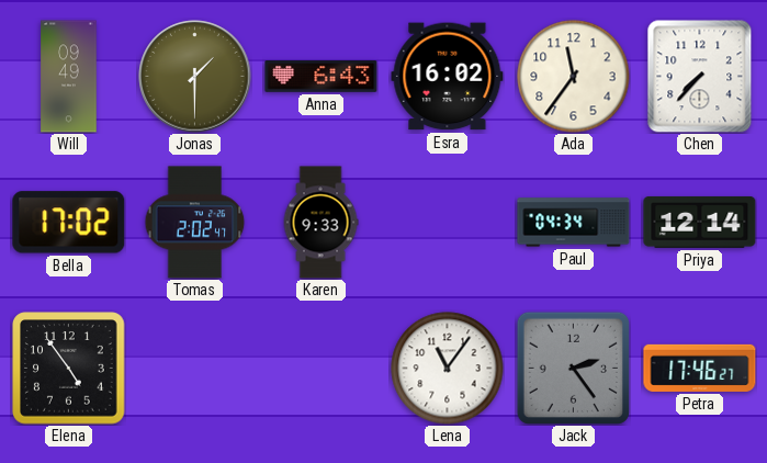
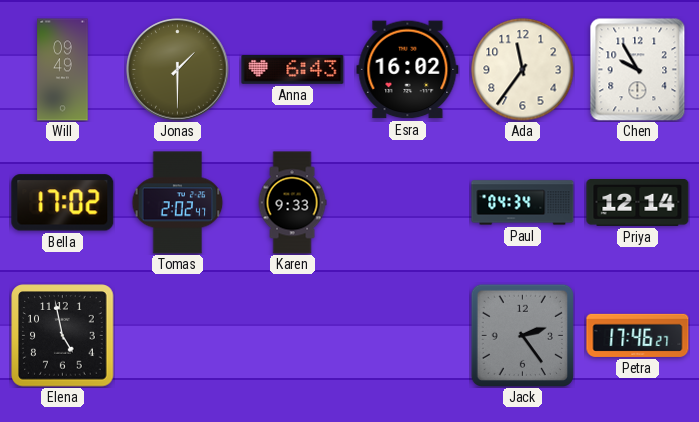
Chen: 7:37 -> 9:55 (638, 70)
Elena: 4:54 -> 4:58 (63, 336)
Lena: 11:06 -> none (448, 369)
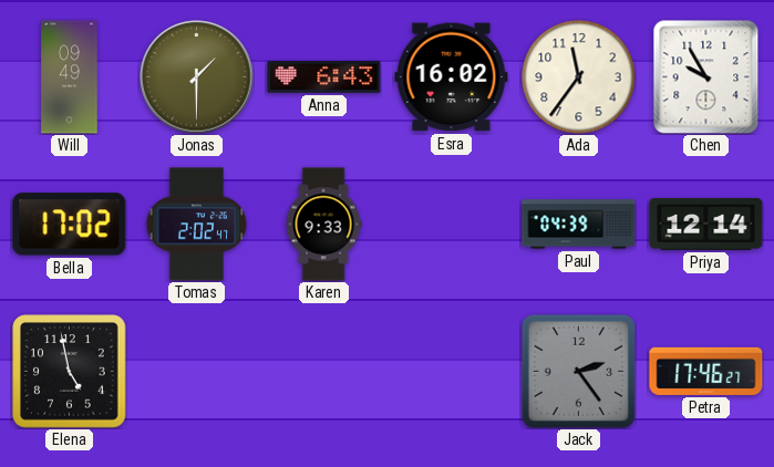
Paul: 04:34 -> 04:39 (579, 225)
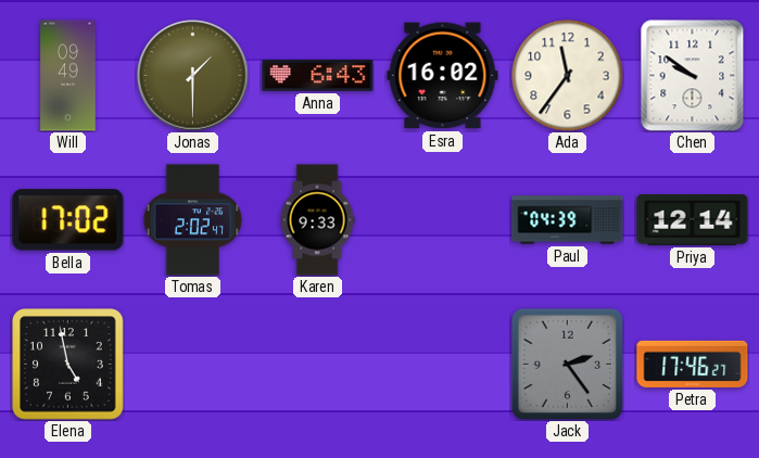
Chen: 9:55 -> 9:51 (693, 76)
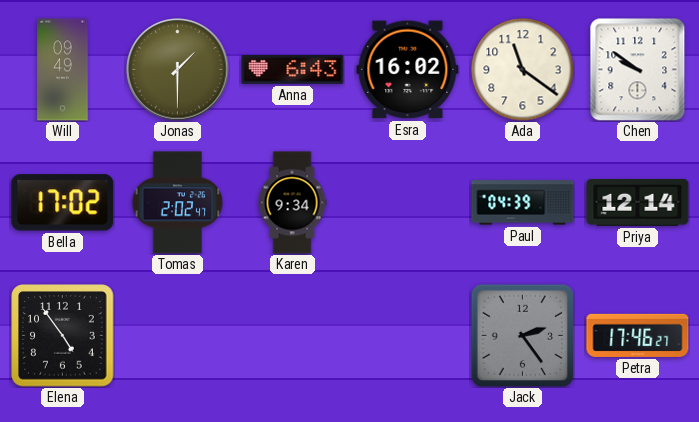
Ada: 11:36 -> 11:21 (523, 70)
Karen: 9:33 -> 9:34 (292, 203)
Elena: 4:58 -> 4:54 (63, 336)
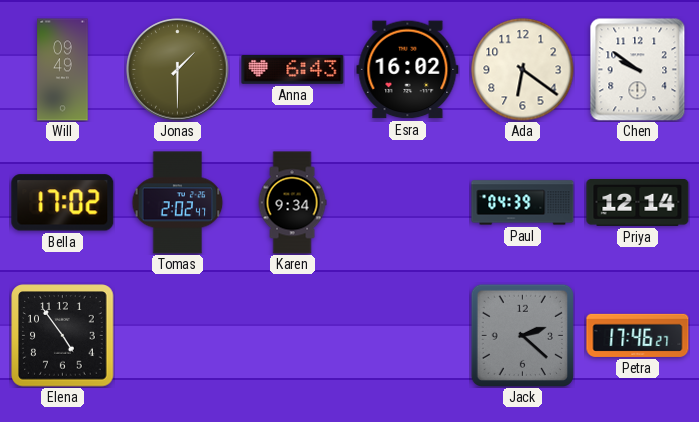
Ada: 11:21 -> 6:21 (523, 70)
Jack: 2:24 -> 2:22 (522, 335)
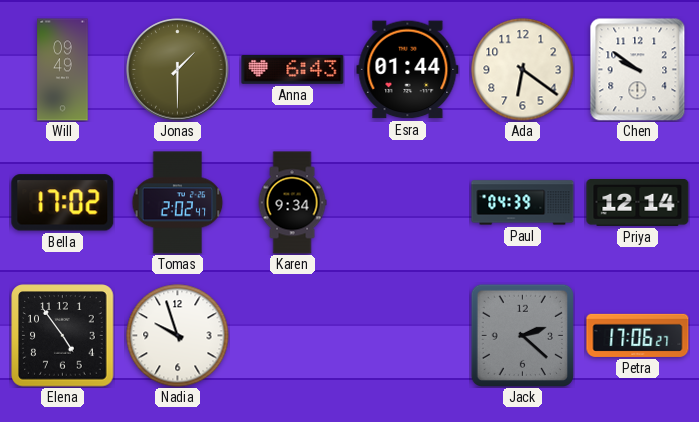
Esra: 16:02 -> 01:44 (408, 70)
Nadia: none -> 9:57 (178, 336)
Petra: 17:46 -> 17:06 (638, 335)
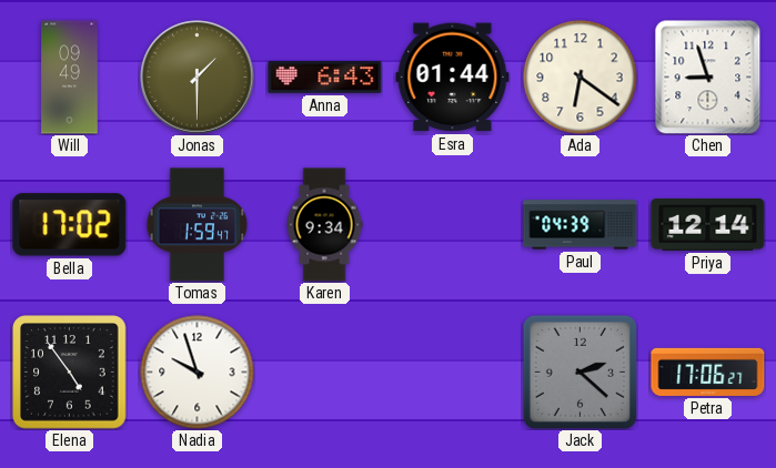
Chen: 9:51 -> 8:57 (708, 78)
Tomas: 2:02 -> 1:59 (198, 225)
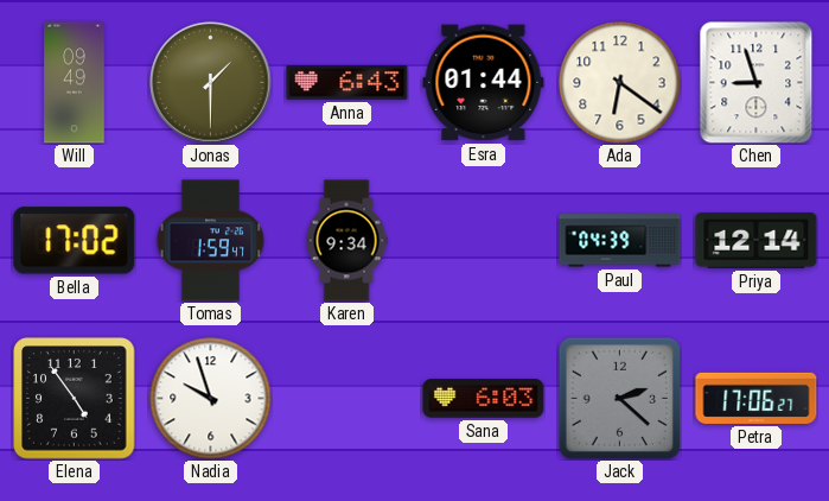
Sana: none -> 6:03 (484, 399)
